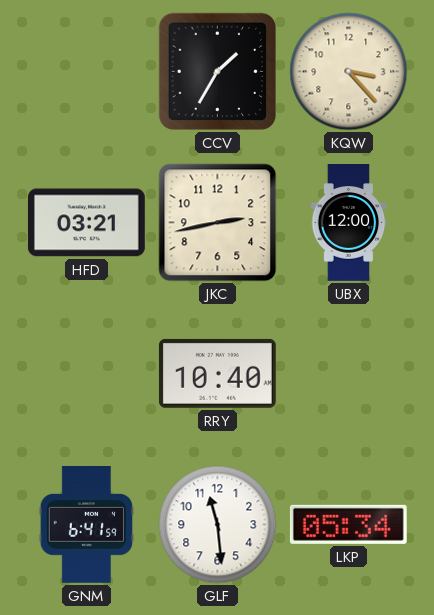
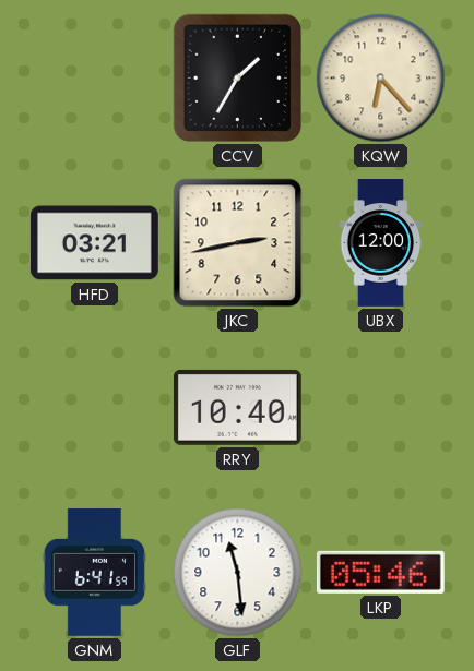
KQW: 3:23 -> 6:23 (381, 79)
LKP: 05:34 -> 05:46 (380, 572)
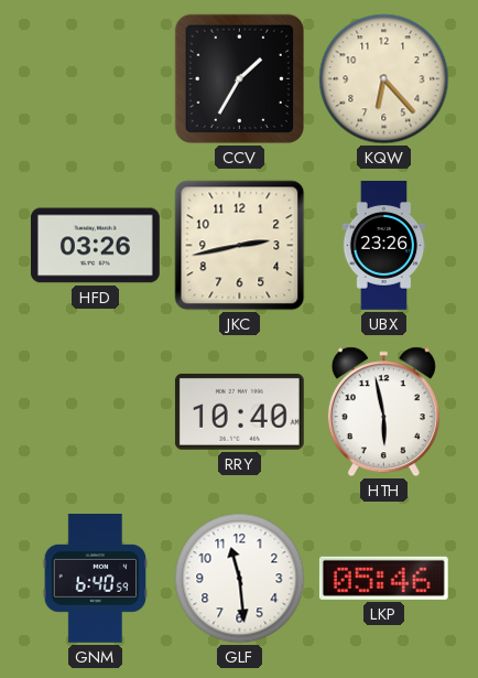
HFD: 03:21 -> 03:26 (95, 246)
UBX: 12:00 -> 23:26 (384, 246)
HTH: none -> 5:58 (383, 412)
GNM: 6:41 -> 6:40 (95, 579)
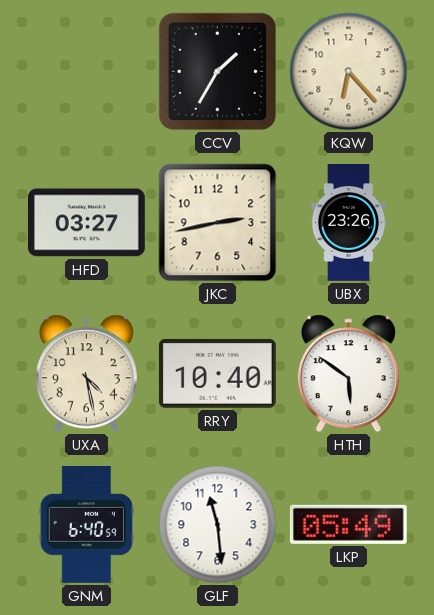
HFD: 03:26 -> 03:27 (86, 223)
UXA: none -> 4:28 (86, 374)
HTH: 5:58 -> 5:51 (348, 374)
LKP: 05:46 -> 05:49 (348, 524)
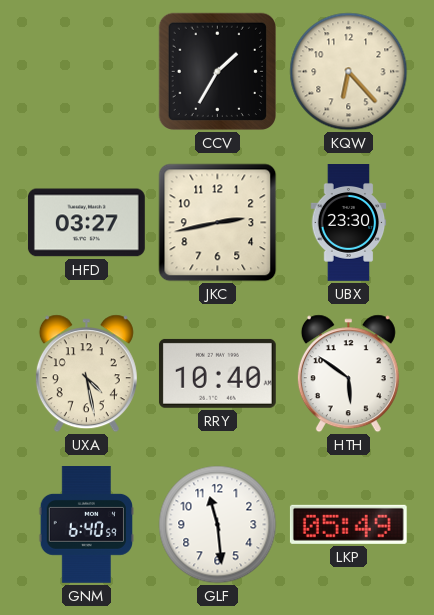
UBX: 23:26 -> 23:30 (349, 223)
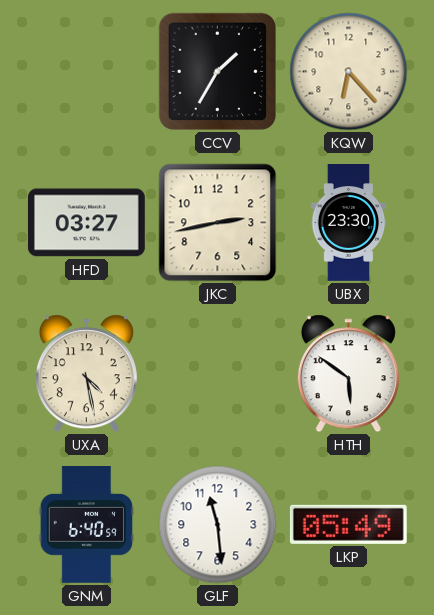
RRY: 10:40 -> none (217, 373)
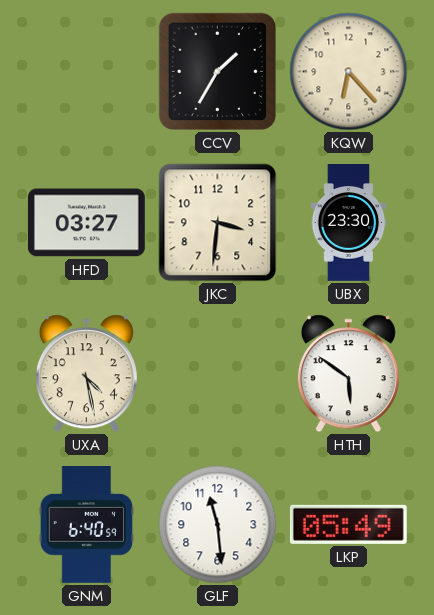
JKC: 2:43 -> 3:31 (218, 223)
